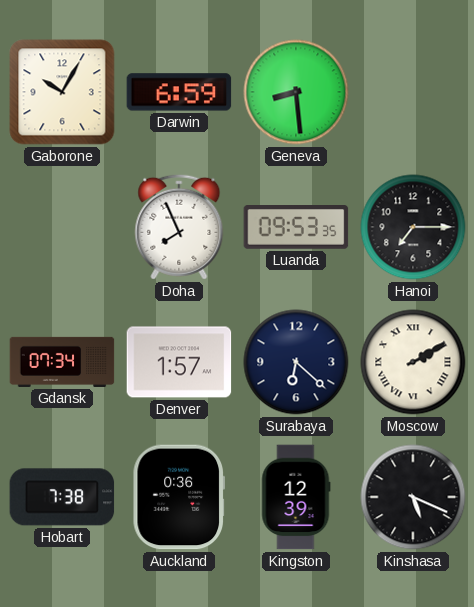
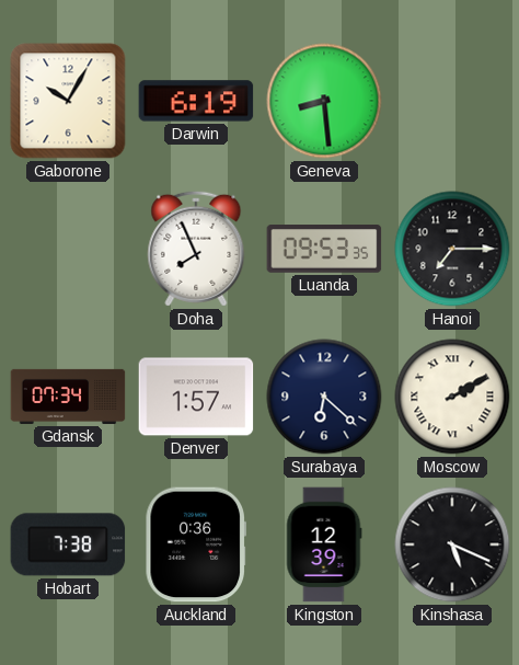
Darwin: 6:59 -> 6:19 (196, 101)
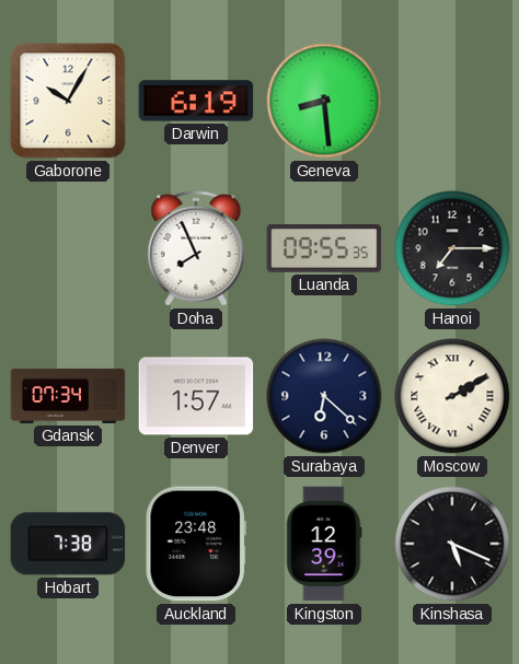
Luanda: 09:53 -> 09:55 (324, 249)
Auckland: 0:36 -> 23:48 (196, 544)
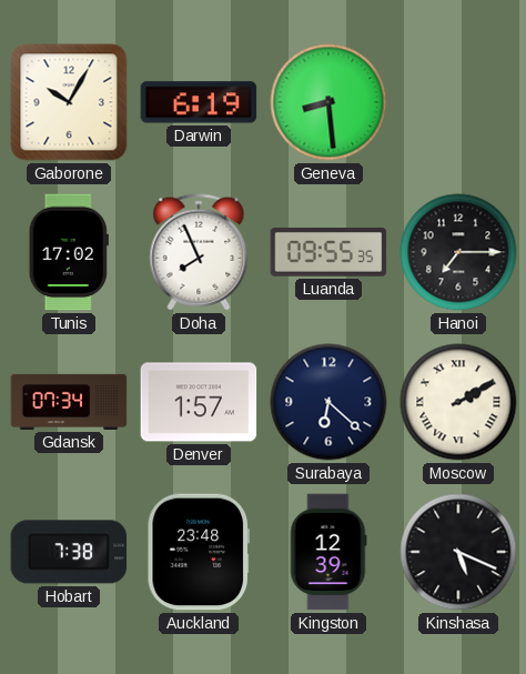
Tunis: none -> 17:02 (69, 252)
